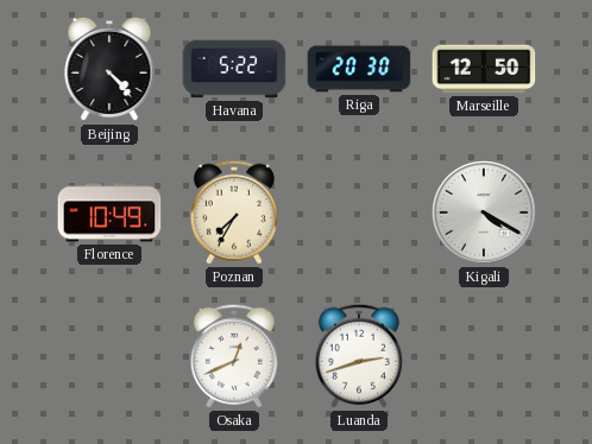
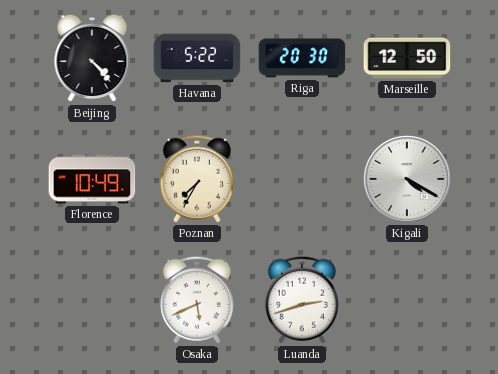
Osaka: 12:41 -> 5:41 (197, 300)
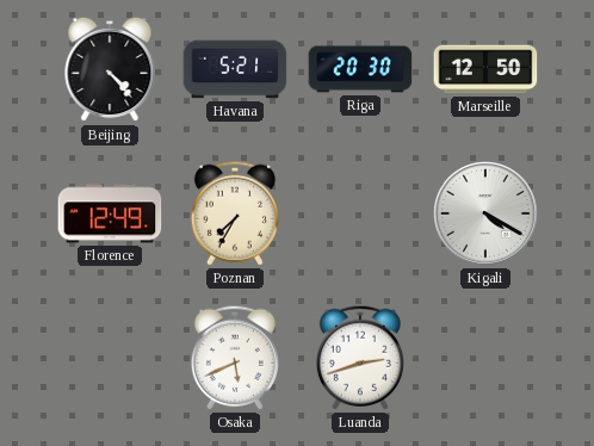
Havana: 5:22 -> 5:21 (235, 69)
Florence: 10:49 -> 12:49 (110, 213)
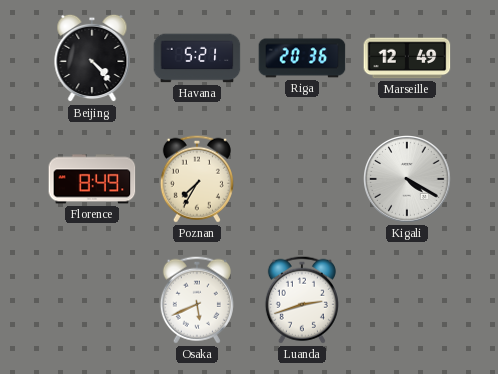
Riga: 20:30 -> 20:36 (302, 58)
Marseille: 12:50 -> 12:49 (407, 58)
Florence: 12:49 -> 8:49 (92, 179)
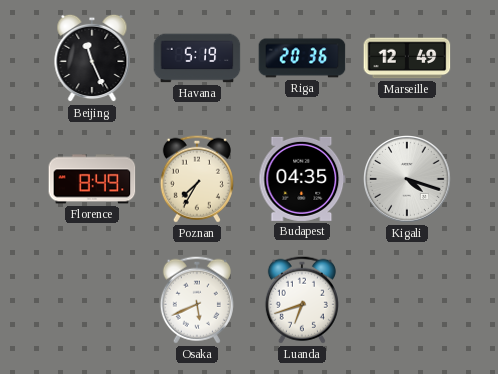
Beijing: 4:23 -> 11:26 (92, 58)
Havana: 5:21 -> 5:19 (197, 58)
Budapest: none -> 04:35 (302, 179)
Kigali: 4:20 -> 4:18 (408, 180)
Luanda: 2:42 -> 6:42 (302, 300)
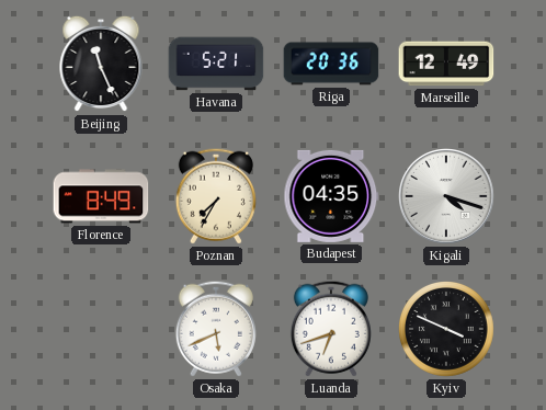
Havana: 5:19 -> 5:21 (216, 64)
Kyiv: none -> 3:49 (447, 330)
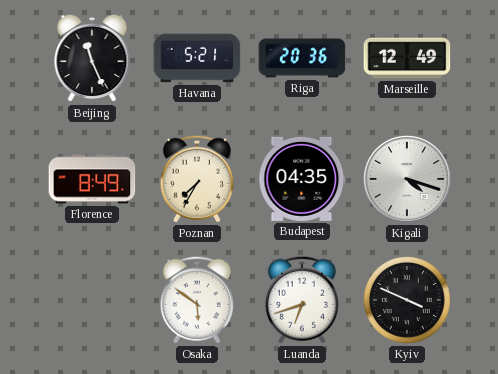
Osaka: 5:41 -> 5:51 (197, 300)
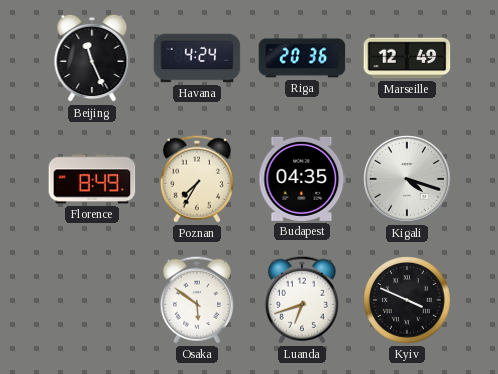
Havana: 5:21 -> 4:24 (197, 58)
